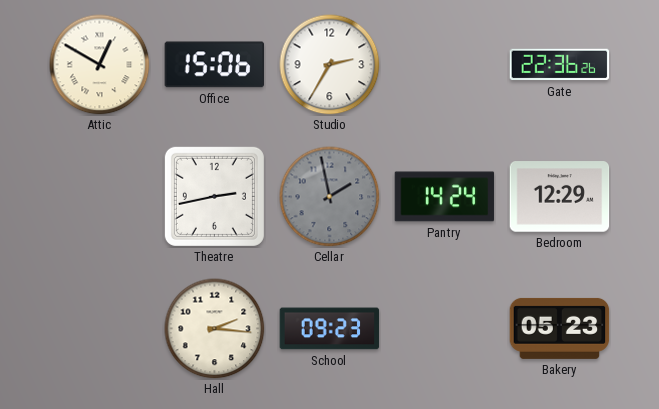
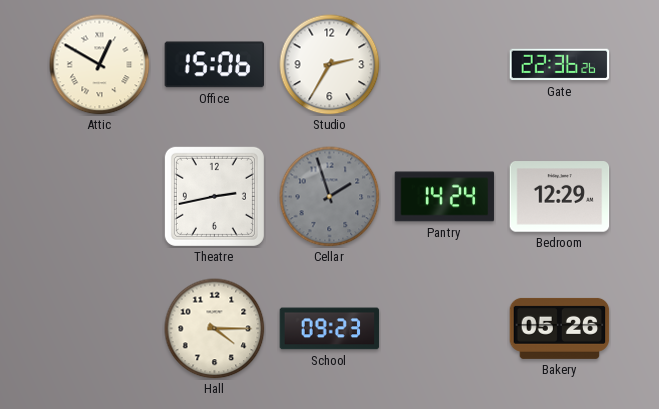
Cellar: 1:58 -> 1:57 (330, 197)
Hall: 2:16 -> 4:15 (215, 329)
Bakery: 05:23 -> 05:26 (560, 328)
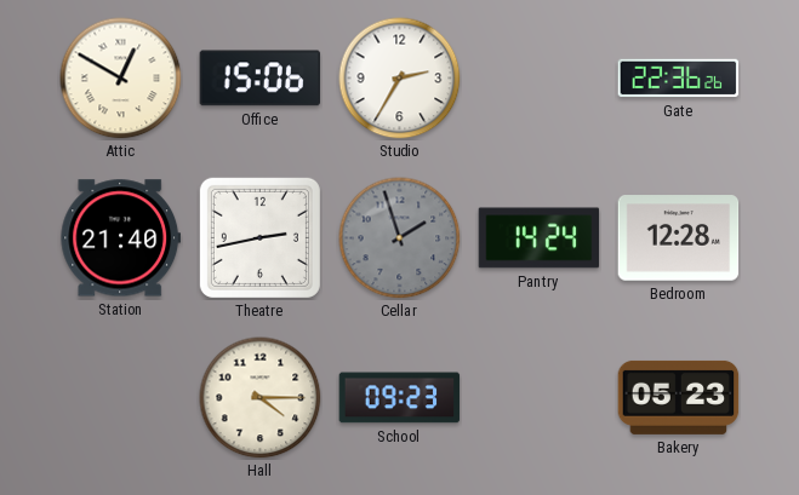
Station: none -> 21:40 (121, 238)
Bedroom: 12:29 -> 12:28 (679, 238)
Bakery: 05:26 -> 05:23 (679, 397)
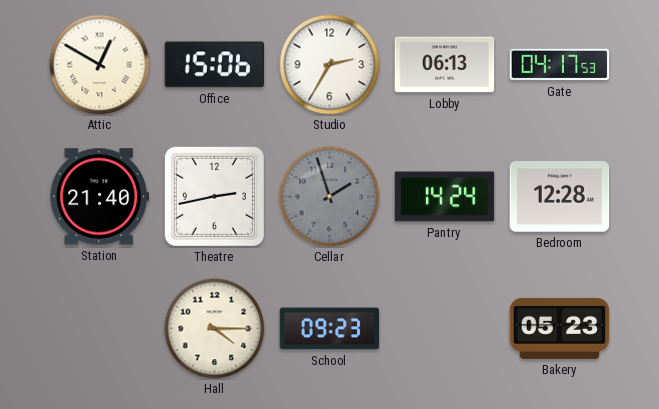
Lobby: none -> 06:13 (445, 65)
Gate: 22:36 -> 04:17 (560, 65)
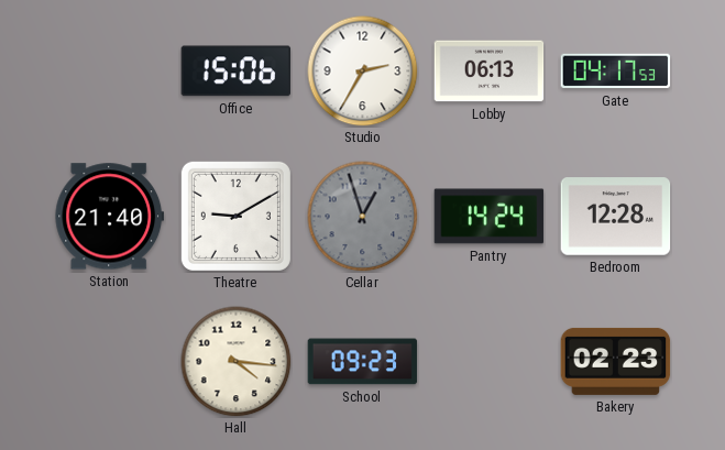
Attic: 12:50 -> none (100, 65)
Theatre: 2:43 -> 9:10 (235, 216)
Cellar: 1:57 -> 12:57 (363, 217)
Hall: 4:15 -> 4:16 (237, 362)
Bakery: 05:23 -> 02:23 (616, 361)
